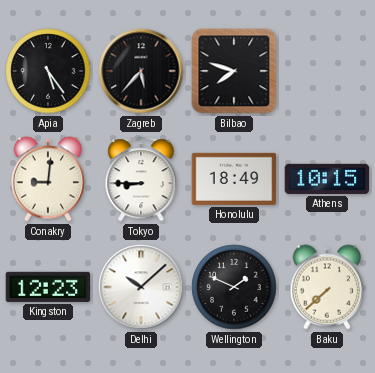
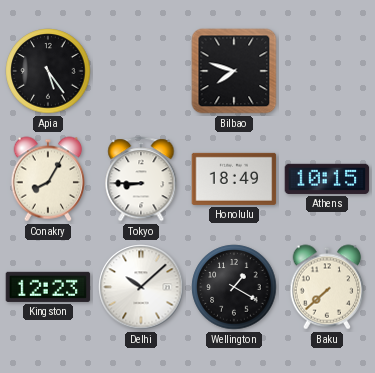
Zagreb: 5:37 -> none (141, 71)
Conakry: 9:01 -> 8:05 (48, 179)
Wellington: 1:49 -> 1:20 (234, 287)
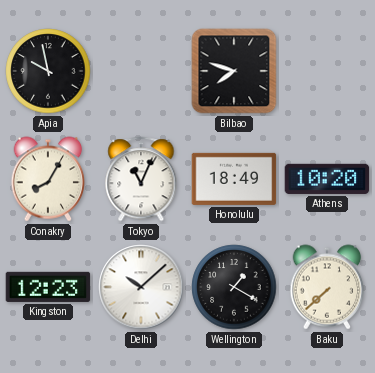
Apia: 5:24 -> 9:58 (48, 71)
Tokyo: 8:45 -> 11:04 (141, 179)
Athens: 10:15 -> 10:20 (327, 179)
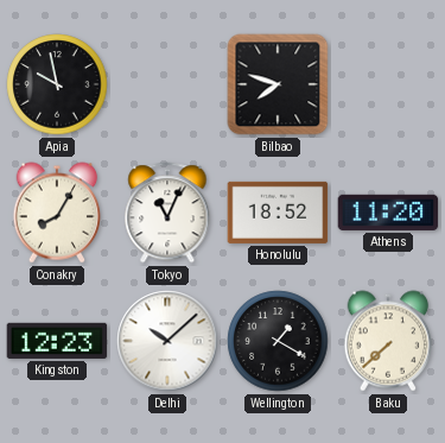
Honolulu: 18:49 -> 18:52 (278, 213)
Athens: 10:20 -> 11:20 (388, 213)
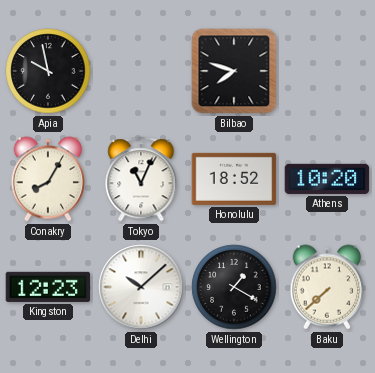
Athens: 11:20 -> 10:20 (327, 179)
